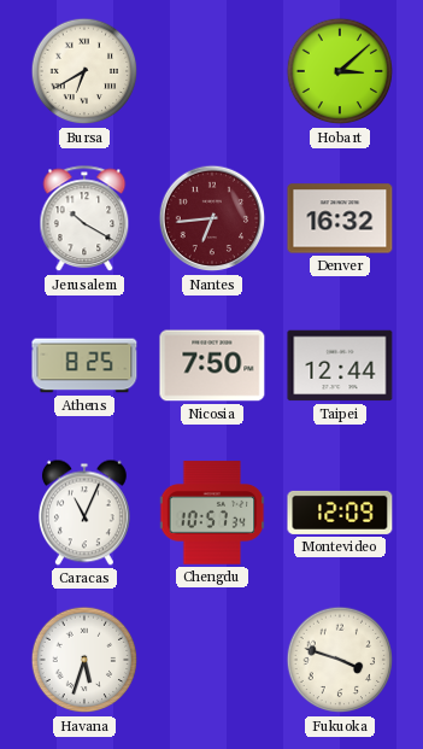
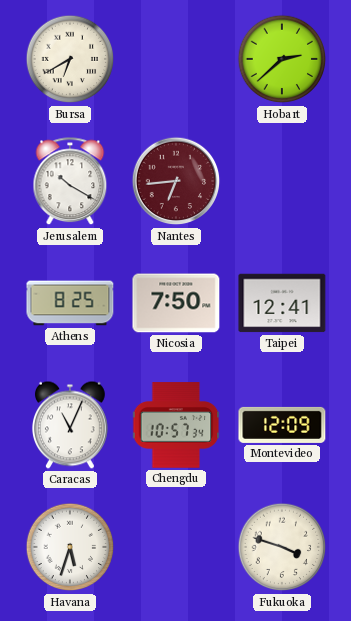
Hobart: 3:08 -> 2:38 (282, 59)
Denver: 16:32 -> none (340, 218)
Taipei: 12:44 -> 12:41 (282, 303)
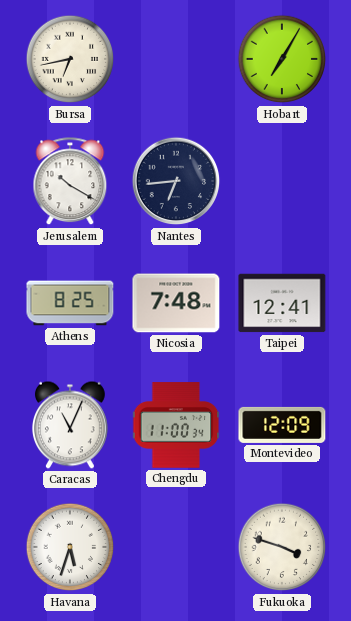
Bursa: 6:40 -> 6:43 (70, 59)
Hobart: 2:38 -> 7:05 (282, 59)
Nantes dial: burgundy -> navy (176, 181)
Nicosia: 7:50 -> 7:48 (176, 303)
Chengdu: 10:57 -> 11:00 (176, 425)
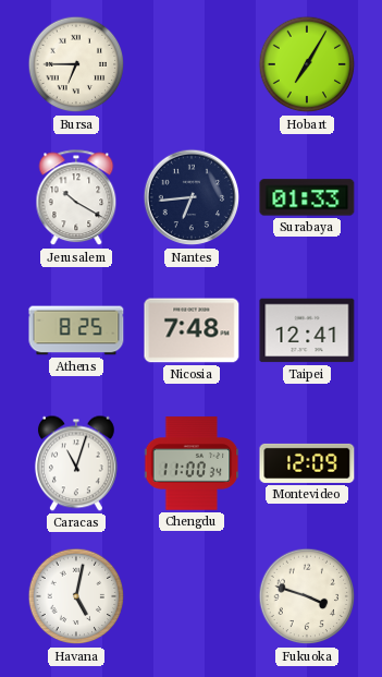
Bursa: 6:43 -> 6:45 (76, 64)
Surabaya: none -> 01:33 (307, 197)
Caracas: 11:04 -> 11:03 (76, 463)
Havana: 5:33 -> 5:02 (76, 596)
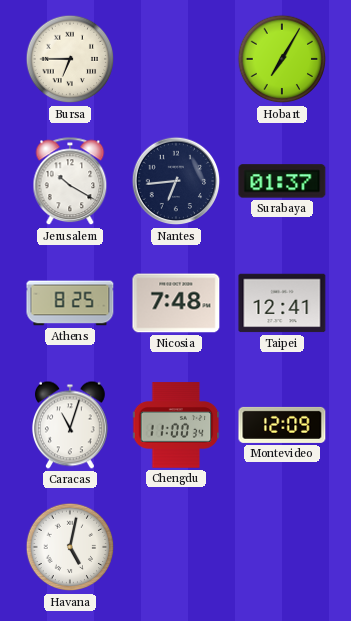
Surabaya: 01:33 -> 01:37 (282, 181)
Fukuoka: 3:48 -> none (307, 596)
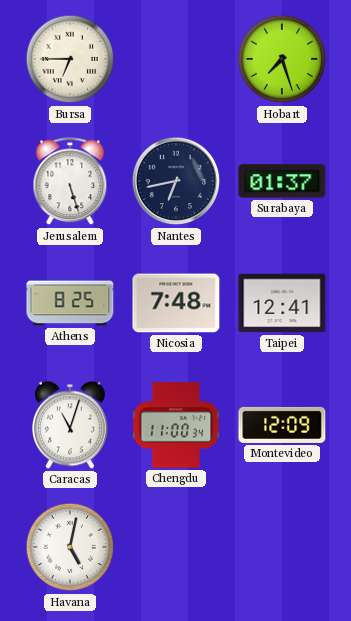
Hobart: 7:05 -> 7:27 (282, 59)
Jerusalem: 10:20 -> 5:27 (70, 182)
Nantes: 6:44 -> 6:43 (176, 181)
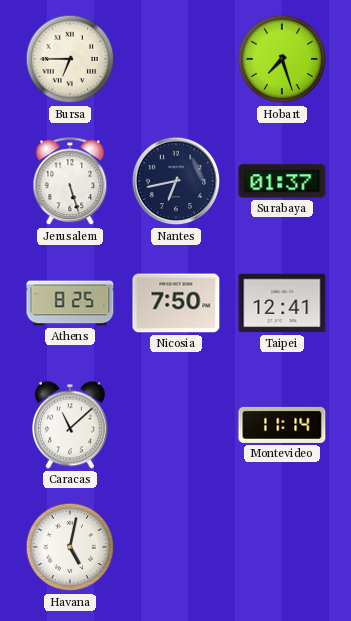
Nicosia: 7:48 -> 7:50 (176, 303)
Caracas: 11:03 -> 11:08 (70, 425)
Chengdu: 11:00 -> none (176, 425)
Montevideo: 12:09 -> 11:14 (282, 425)
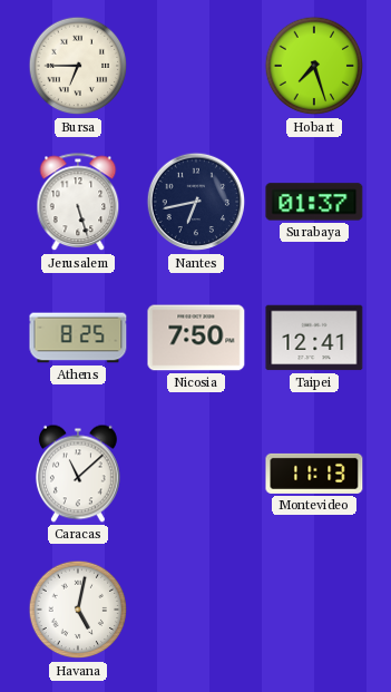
Montevideo: 11:14 -> 11:13 (314, 474)
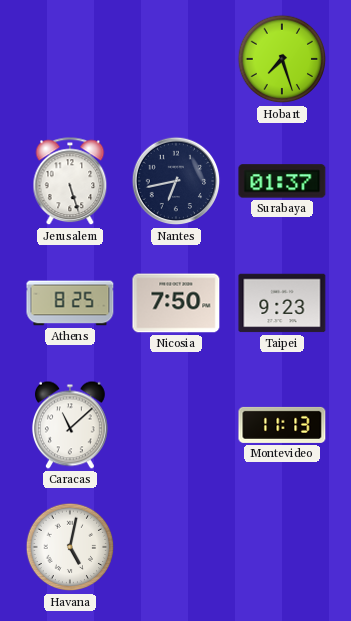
Bursa: 6:45 -> none (78, 66)
Taipei: 12:41 -> 9:23 (282, 303)
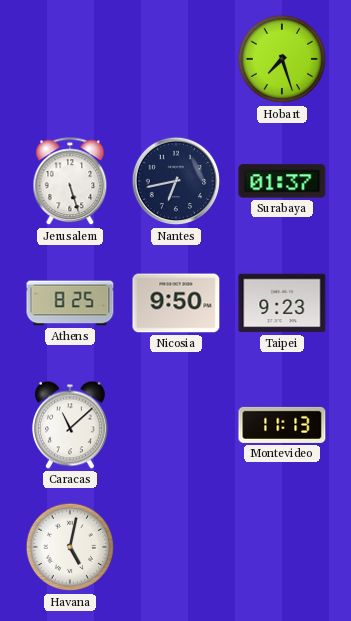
Nicosia: 7:50 -> 9:50 (176, 303)
